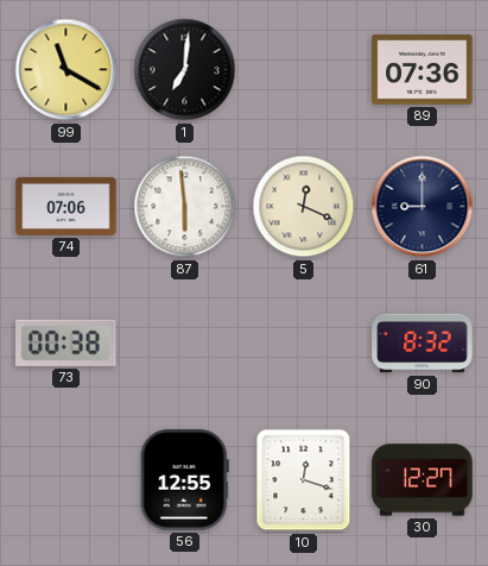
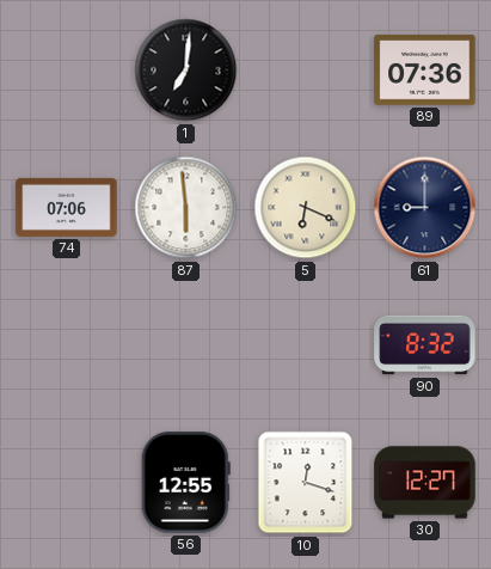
99: 11:20 -> none (66, 70)
5: 12:19 -> 6:19 (306, 208)
73: 00:38 -> none (66, 342)
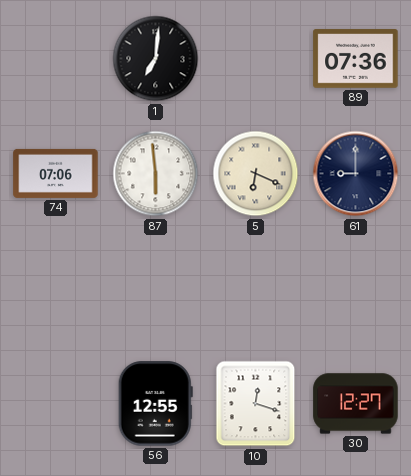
90: 8:32 -> none (425, 345)
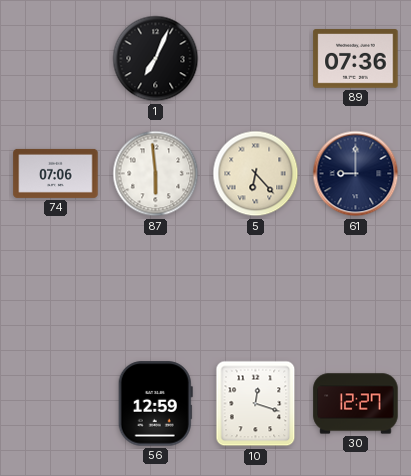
1: 7:01 -> 7:04 (156, 59)
5: 6:19 -> 6:23 (256, 174)
56: 12:55 -> 12:59 (155, 404)
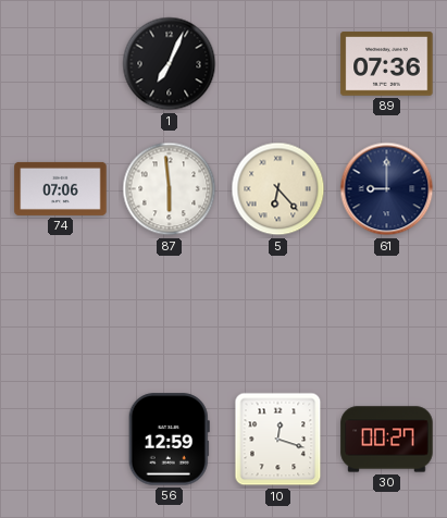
30: 12:27 -> 00:27 (387, 440)
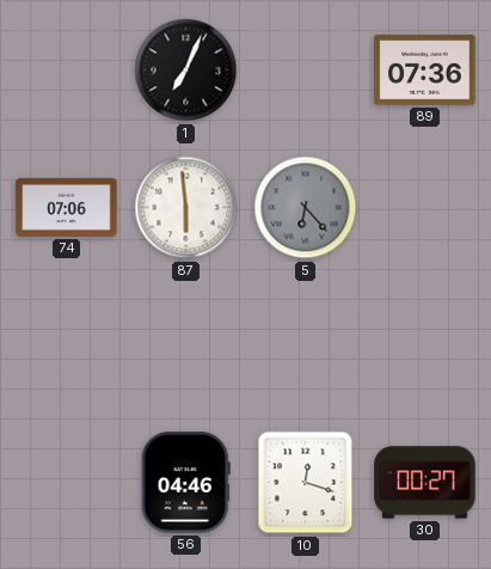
5 dial: cream -> grey (306, 208)
61: 9:00 -> none (387, 189)
56: 12:59 -> 04:46 (185, 483)
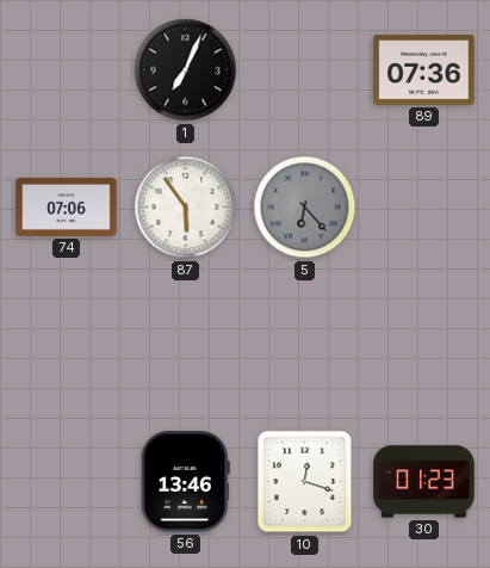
87: 5:59 -> 5:54 (186, 208)
56: 04:46 -> 13:46 (185, 482)
30: 00:27 -> 01:23 (424, 482)
